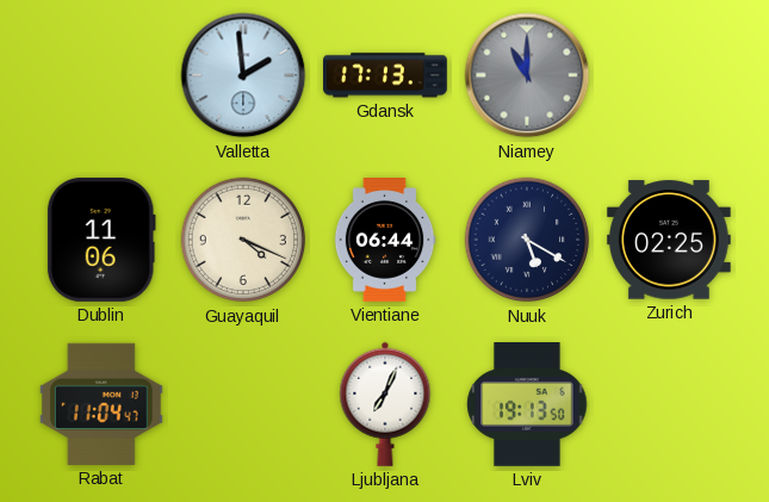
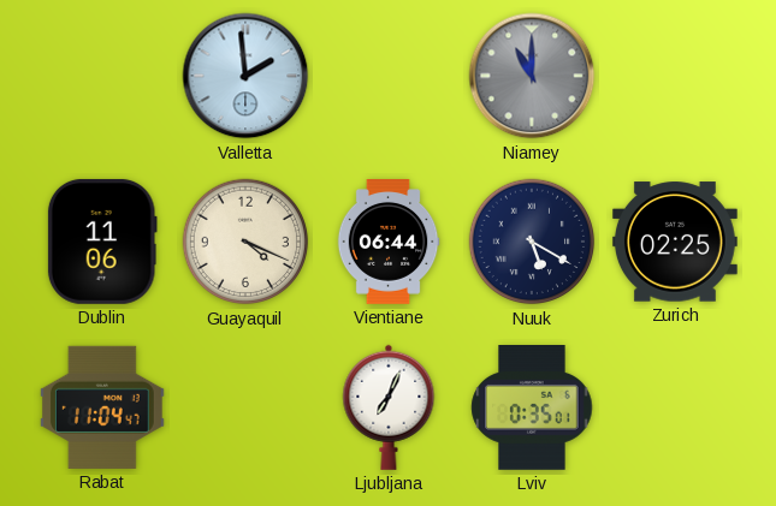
Gdansk: 17:13 -> none (386, 75)
Lviv: 19:13 -> 0:35 (532, 409)
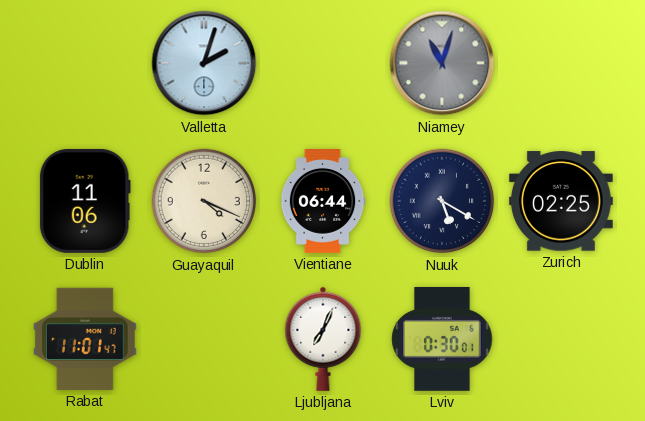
Valletta: 1:59 -> 2:03 (204, 63)
Niamey: 11:00 -> 11:03 (442, 63)
Rabat: 11:04 -> 11:01 (85, 339)
Lviv: 0:35 -> 0:30 (442, 340)
